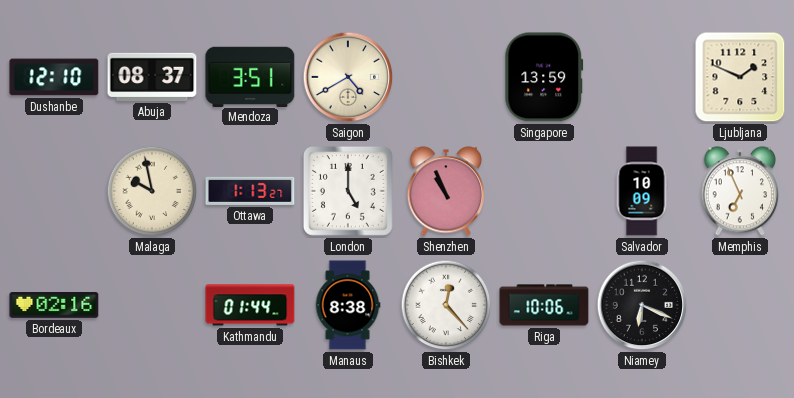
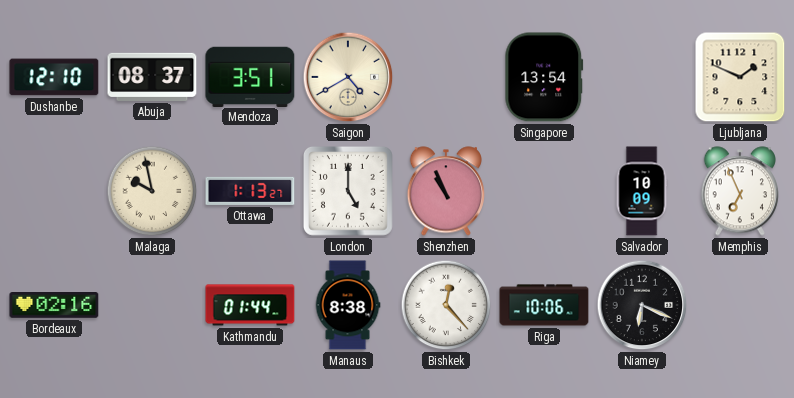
Singapore: 13:59 -> 13:54 (544, 77)
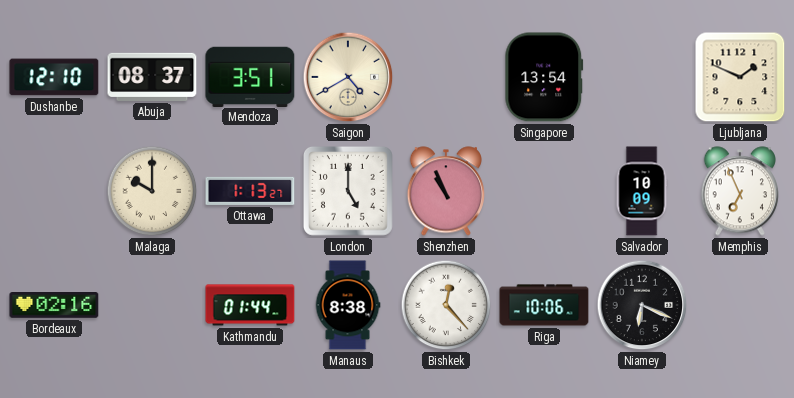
Malaga: 9:58 -> 10:00 (152, 191)
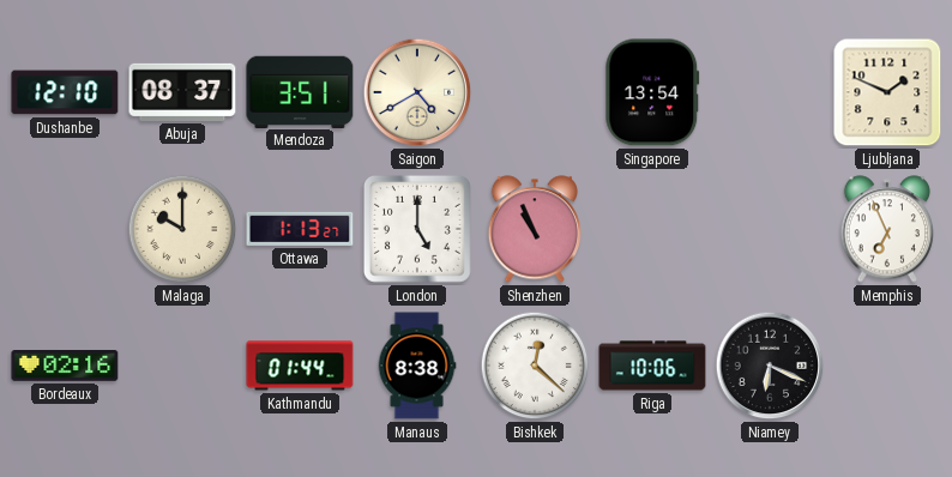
Salvador: 10:09 -> none (642, 191)
Bishkek: 12:23 -> 12:22 (535, 366)
